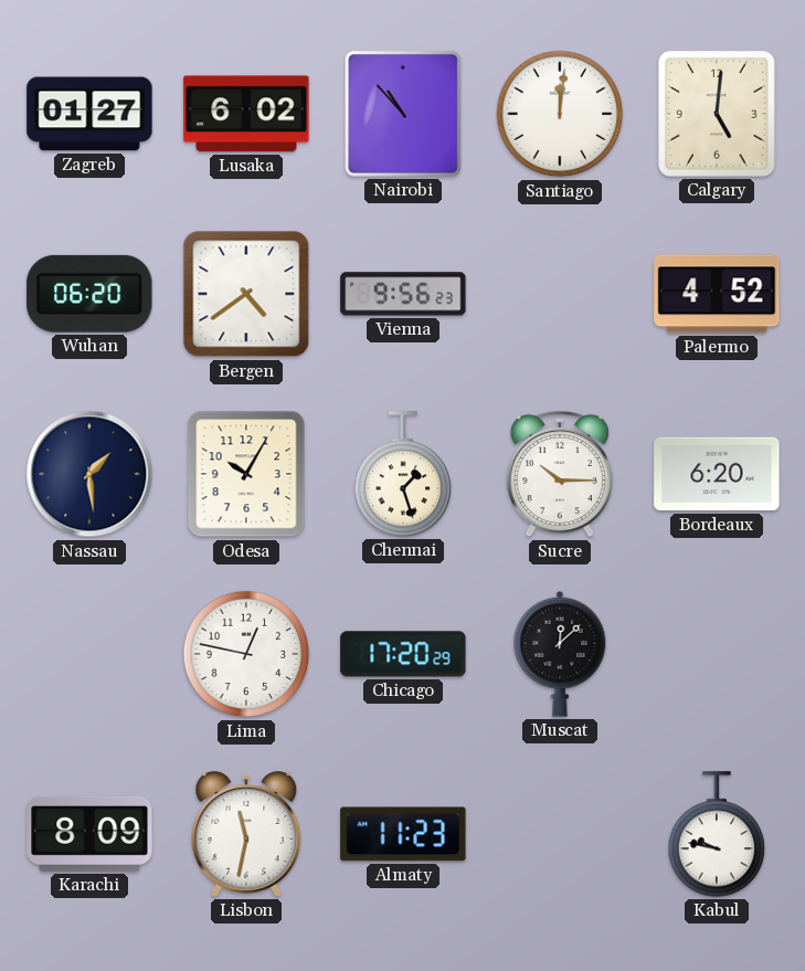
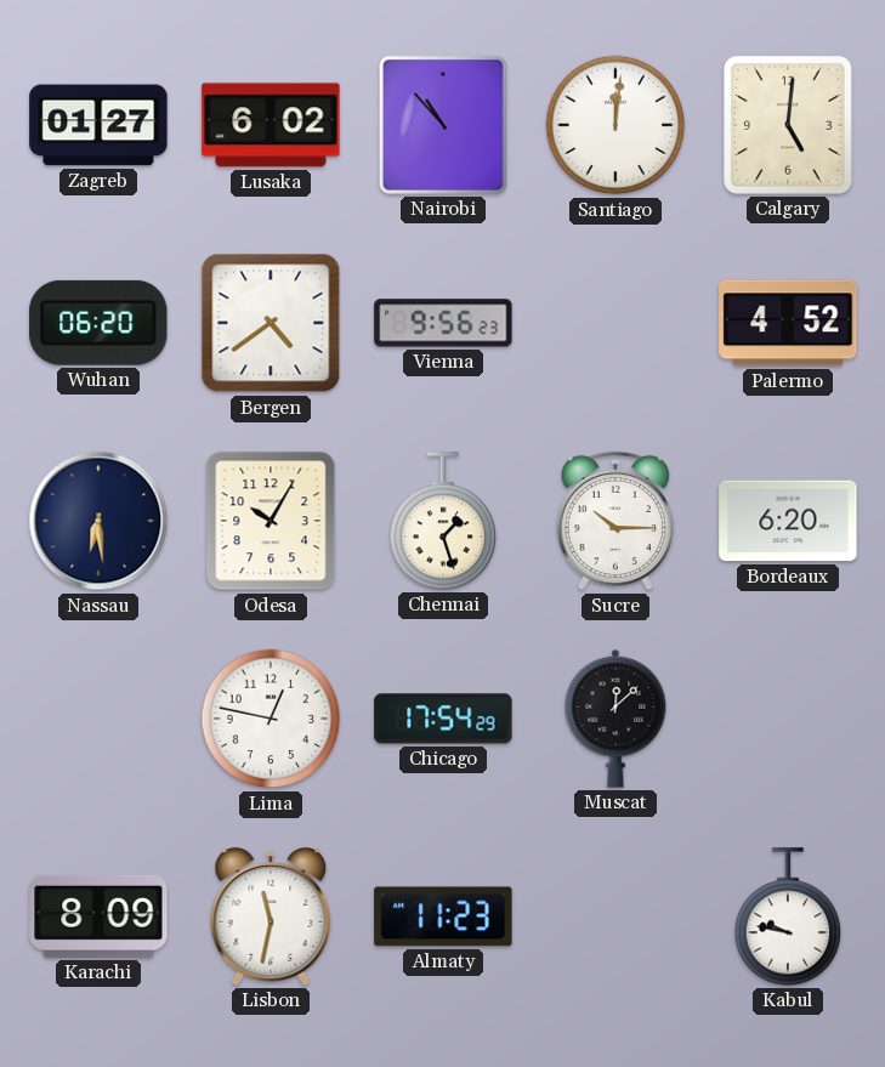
Nassau: 1:29 -> 6:29 (98, 521)
Chicago: 17:20 -> 17:54 (443, 719)
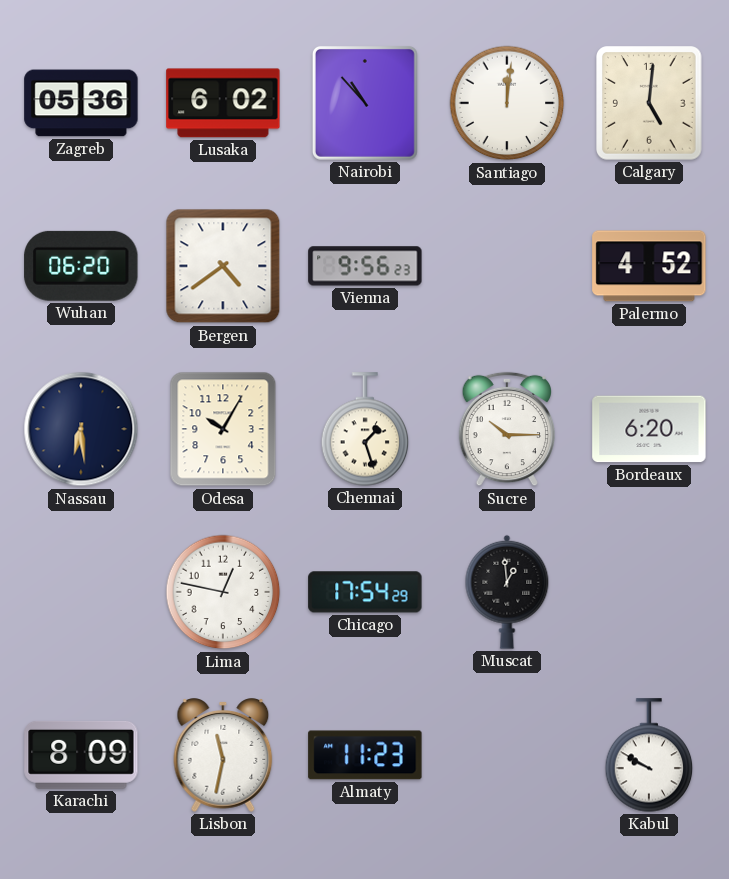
Zagreb: 01:27 -> 05:36 (81, 103)
Muscat: 12:08 -> 12:59 (507, 592)
Kabul: 9:47 -> 9:50 (649, 755)
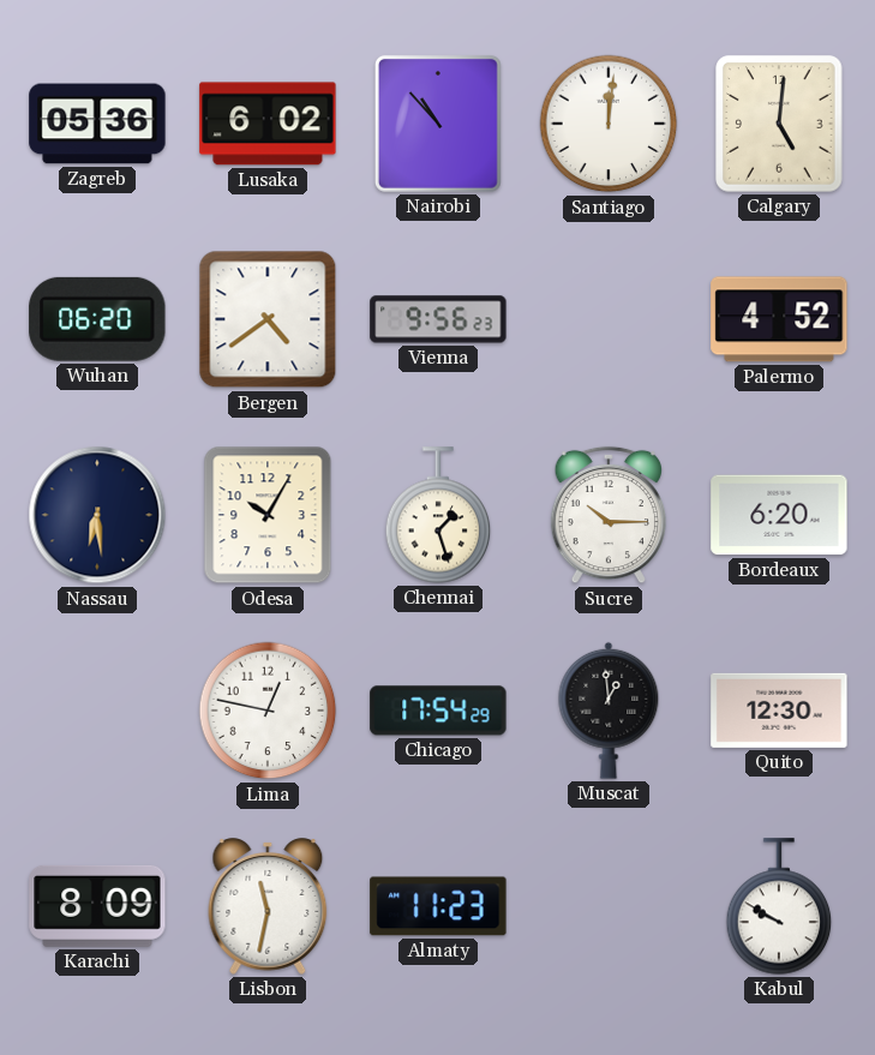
Quito: none -> 12:30 (779, 711)
